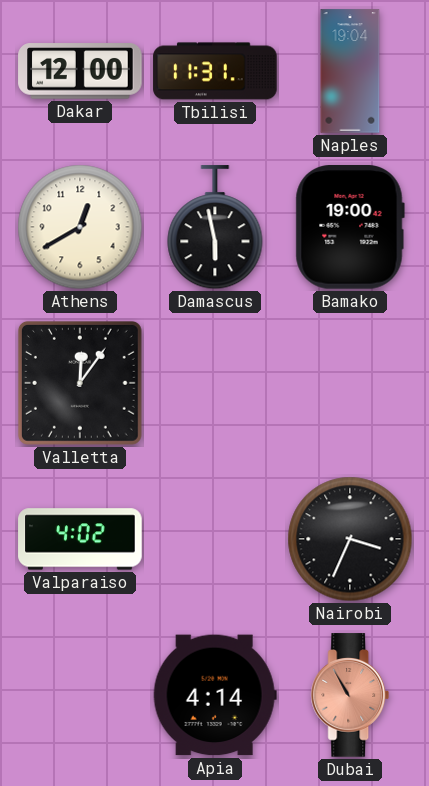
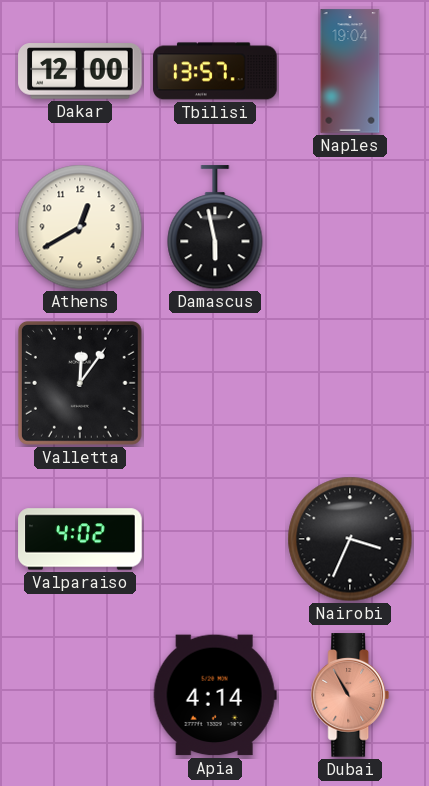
Tbilisi: 11:31 -> 13:57 (215, 71)
Bamako: 19:00 -> none (350, 228)
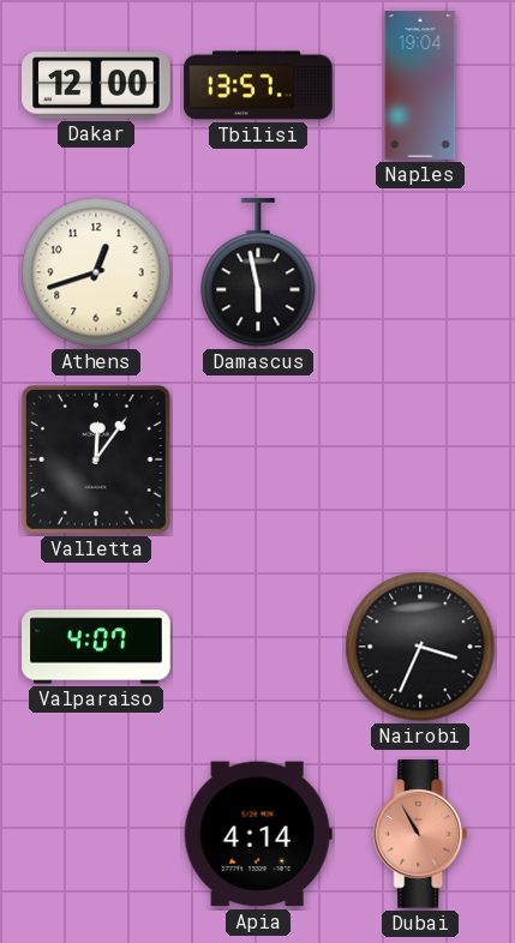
Athens: 12:40 -> 12:42 (96, 272)
Valparaiso: 4:02 -> 4:07 (96, 647)
